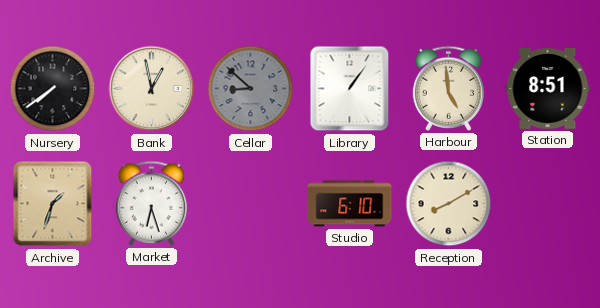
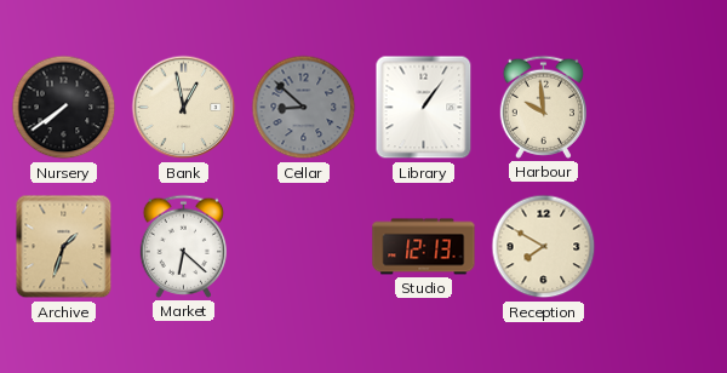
Harbour: 4:59 -> 9:59 (543, 107)
Station: 8:51 -> none (548, 89)
Market: 6:27 -> 6:22 (183, 246)
Studio: 6:10 -> 12:13 (424, 247)
Reception: 8:10 -> 7:50 (544, 247)
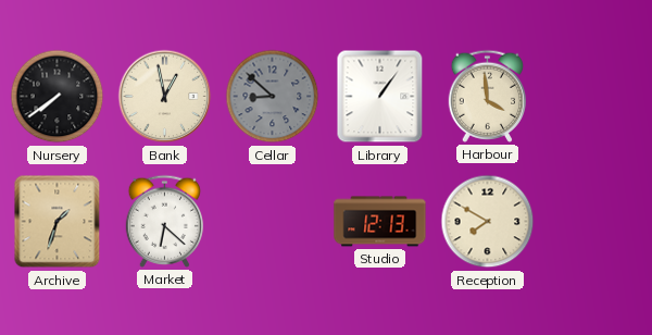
Harbour: 9:59 -> 3:59 (487, 96)
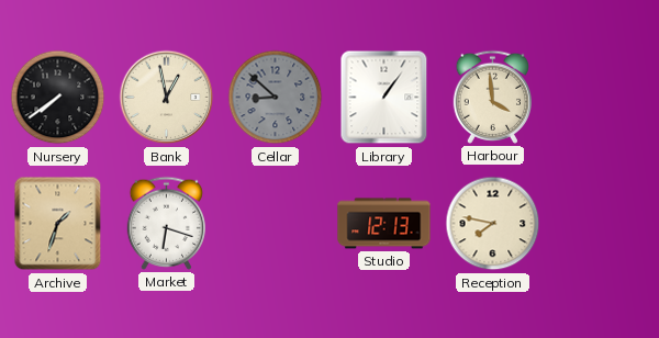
Market: 6:22 -> 6:18 (166, 223)
Reception: 7:50 -> 7:47 (493, 224)
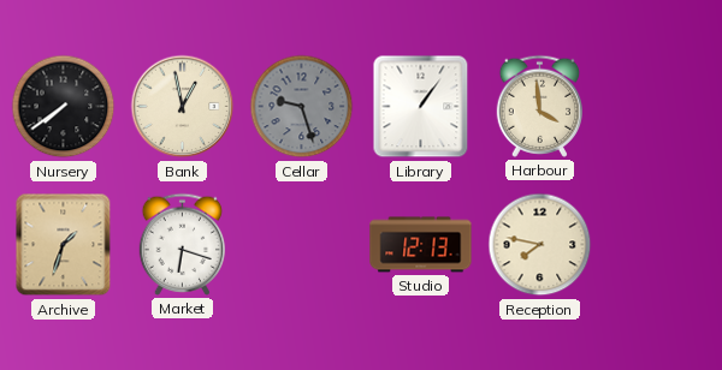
Cellar: 8:52 -> 9:27 (302, 107)
